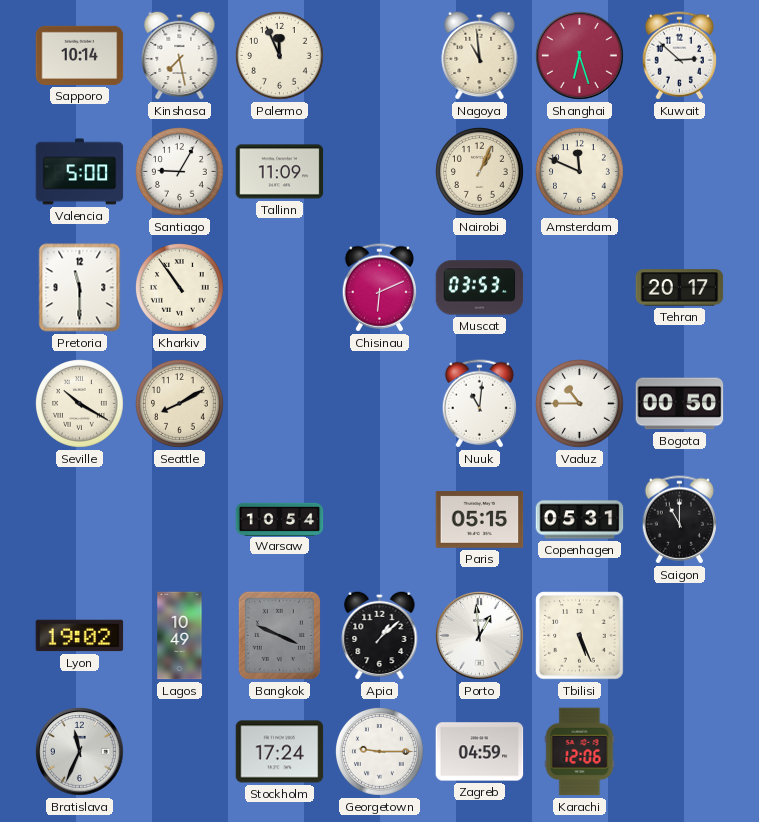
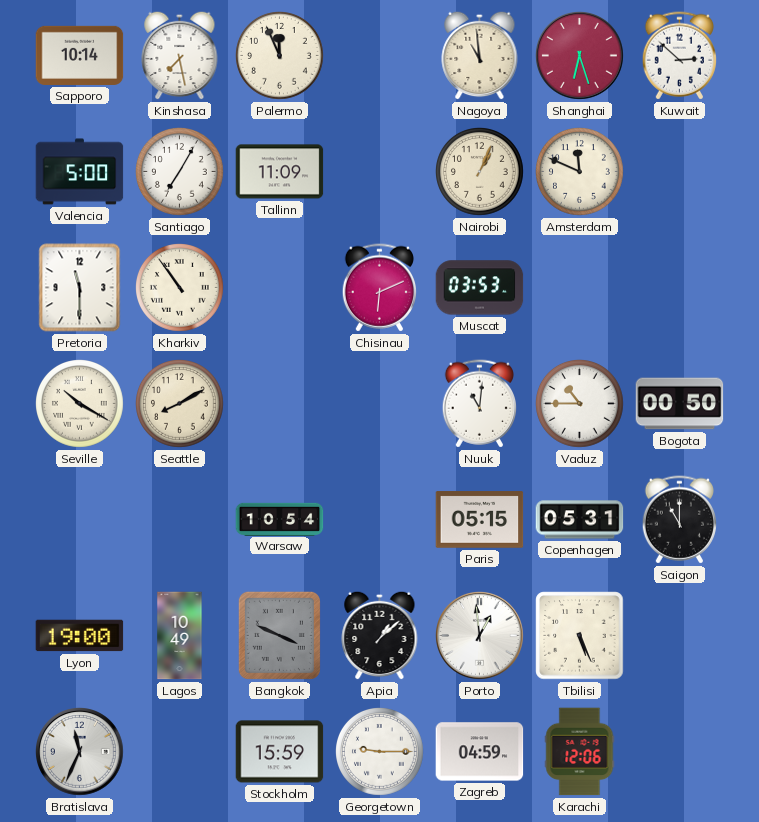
Santiago: 9:05 -> 7:05 (180, 172)
Tehran: 20:17 -> none (680, 288)
Lyon: 19:02 -> 19:00 (80, 636)
Stockholm: 17:24 -> 15:59 (280, 752)
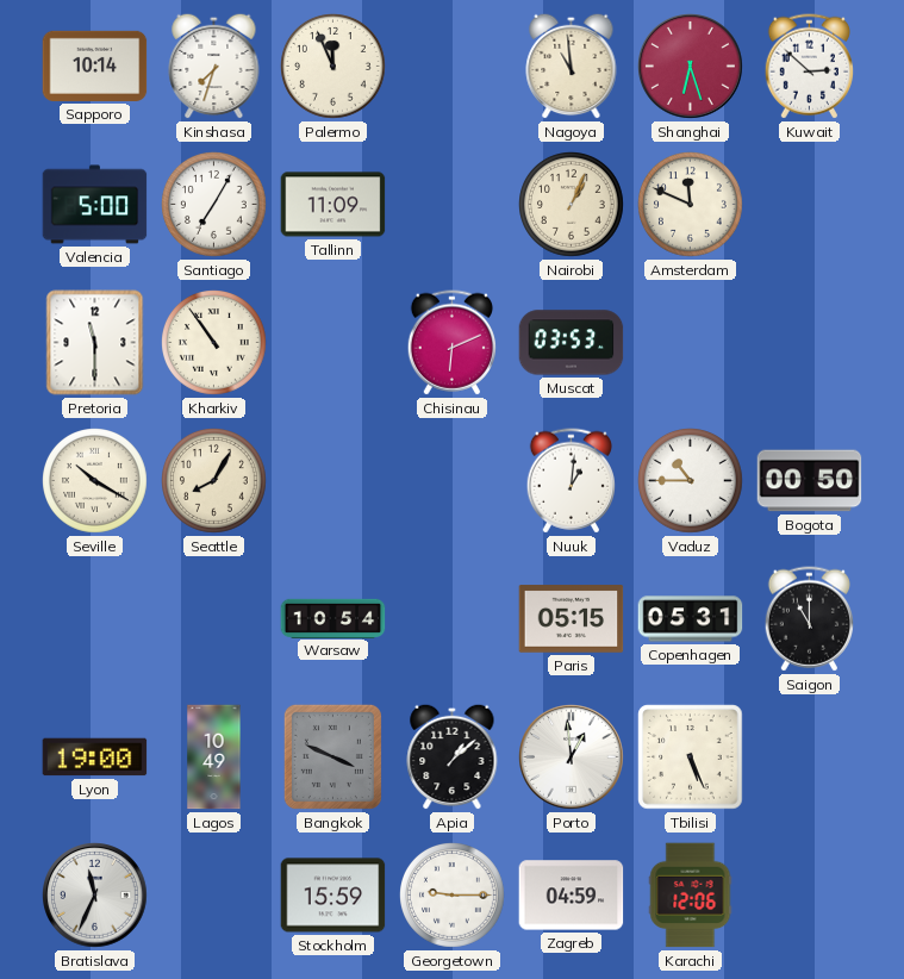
Kinshasa: 7:28 -> 7:33 (214, 66)
Seattle: 8:10 -> 8:05 (214, 481)
Nuuk: 11:01 -> 1:01 (571, 481)
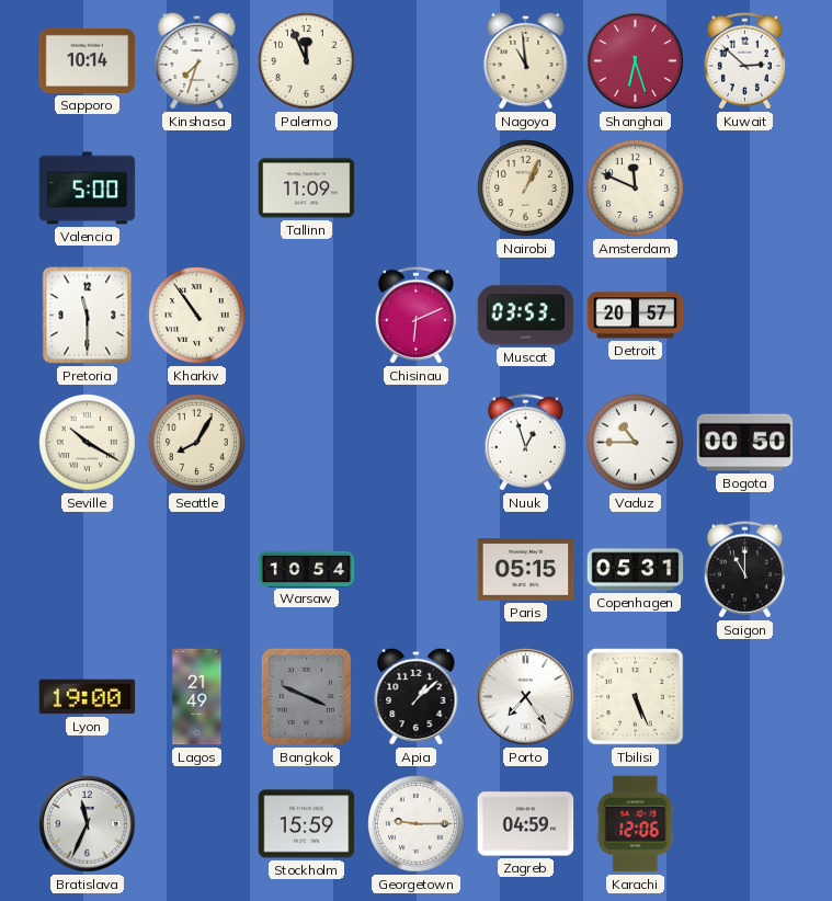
Santiago: 7:05 -> none (214, 205)
Detroit: none -> 20:57 (636, 316)
Nuuk: 1:01 -> 12:57 (525, 443)
Lagos: 10:49 -> 21:49 (197, 697)
Porto: 12:59 -> 7:24 (526, 697)
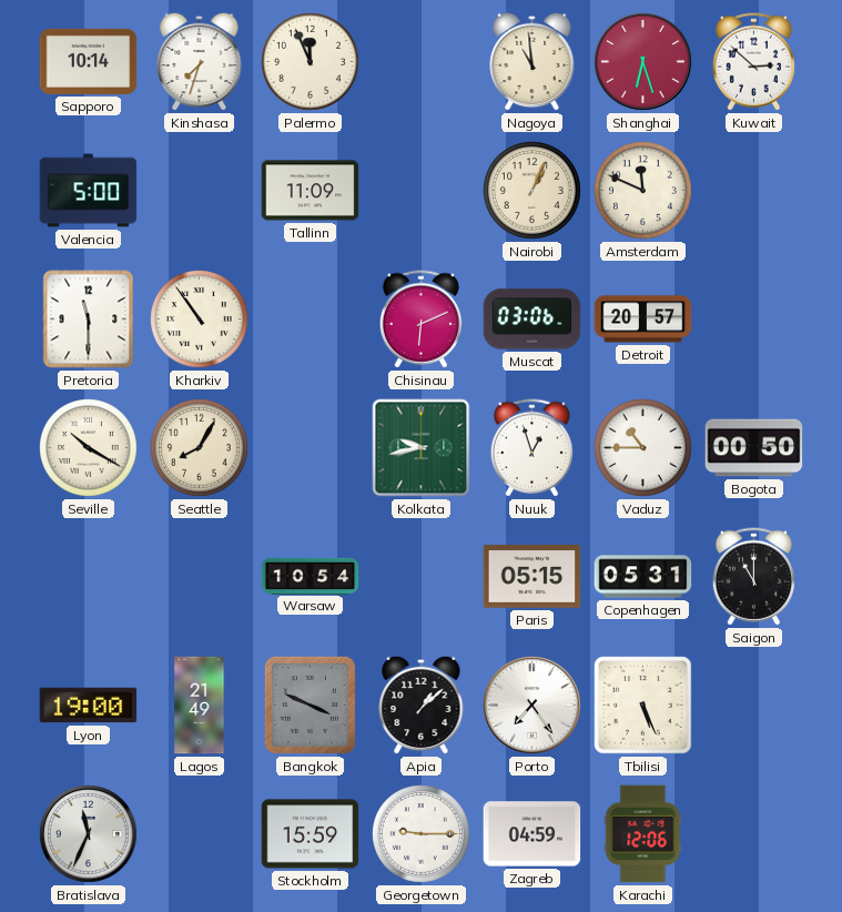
Muscat: 03:53 -> 03:06 (532, 320)
Kolkata: none -> 9:43 (422, 448)
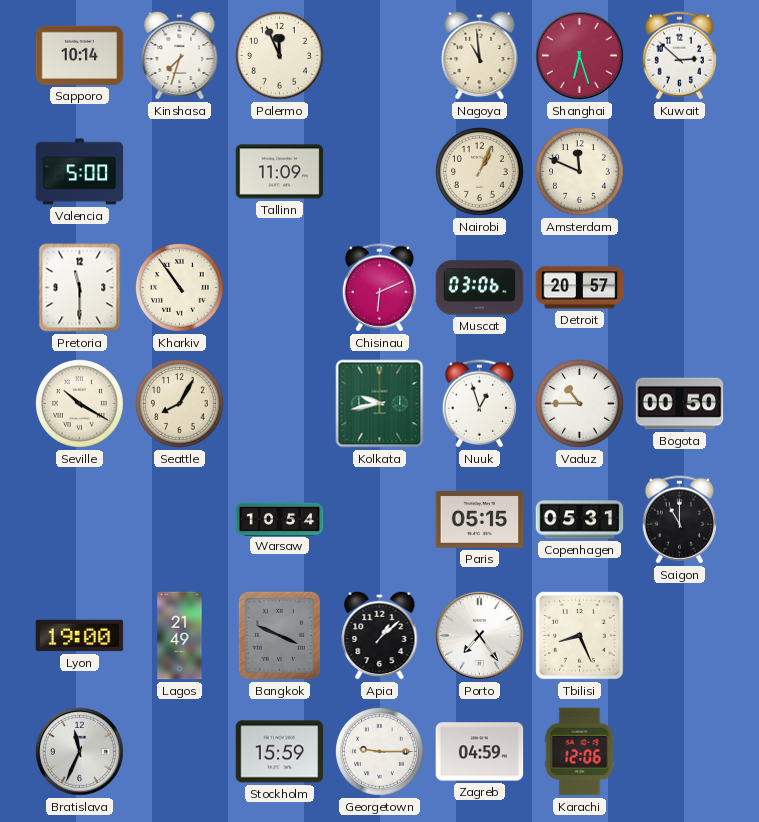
Tbilisi: 5:26 -> 8:26 (580, 636)
